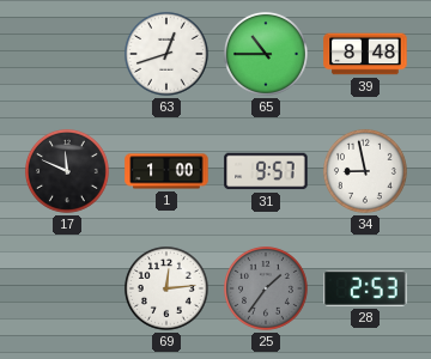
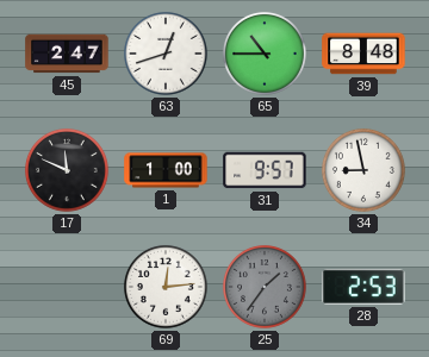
45: none -> 2:47 (67, 54)
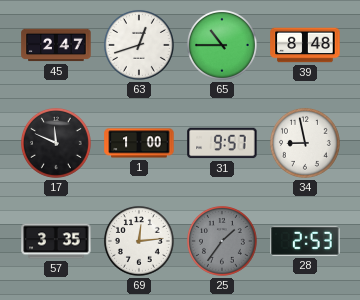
57: none -> 3:35 (56, 241)
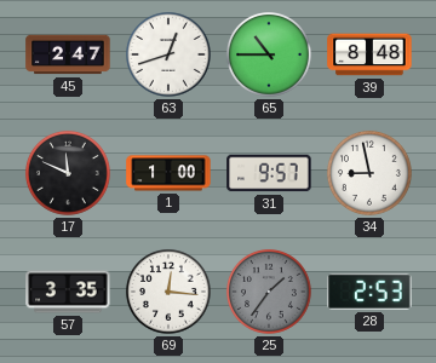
69: 12:14 -> 12:16 (168, 292)
